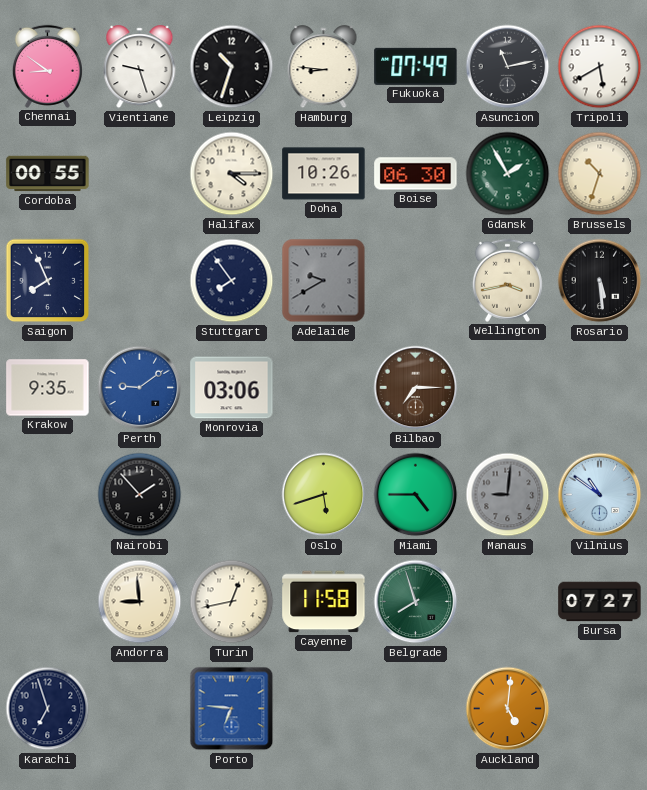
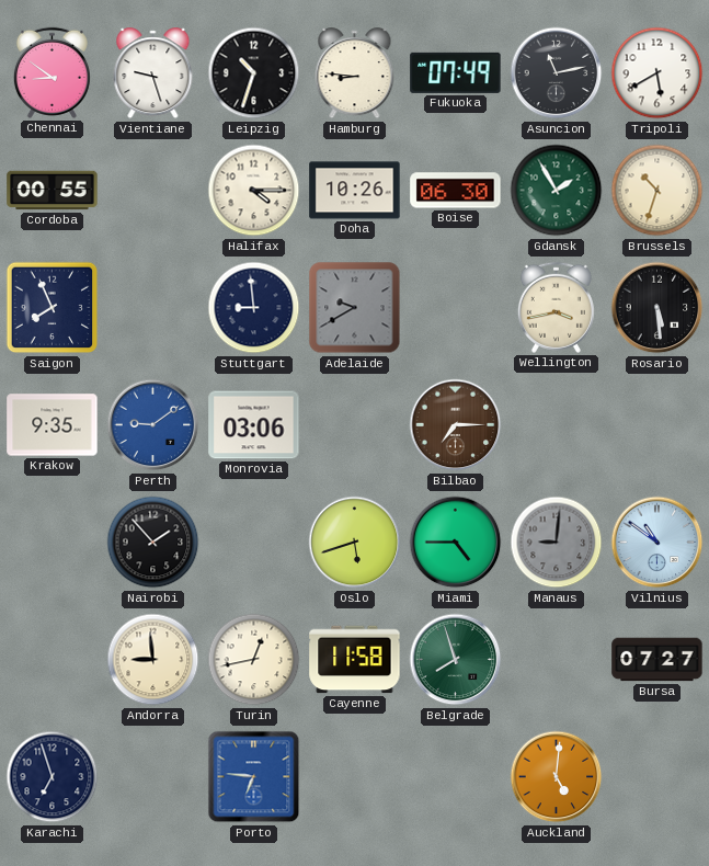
Stuttgart: 7:54 -> 8:59 (254, 308)
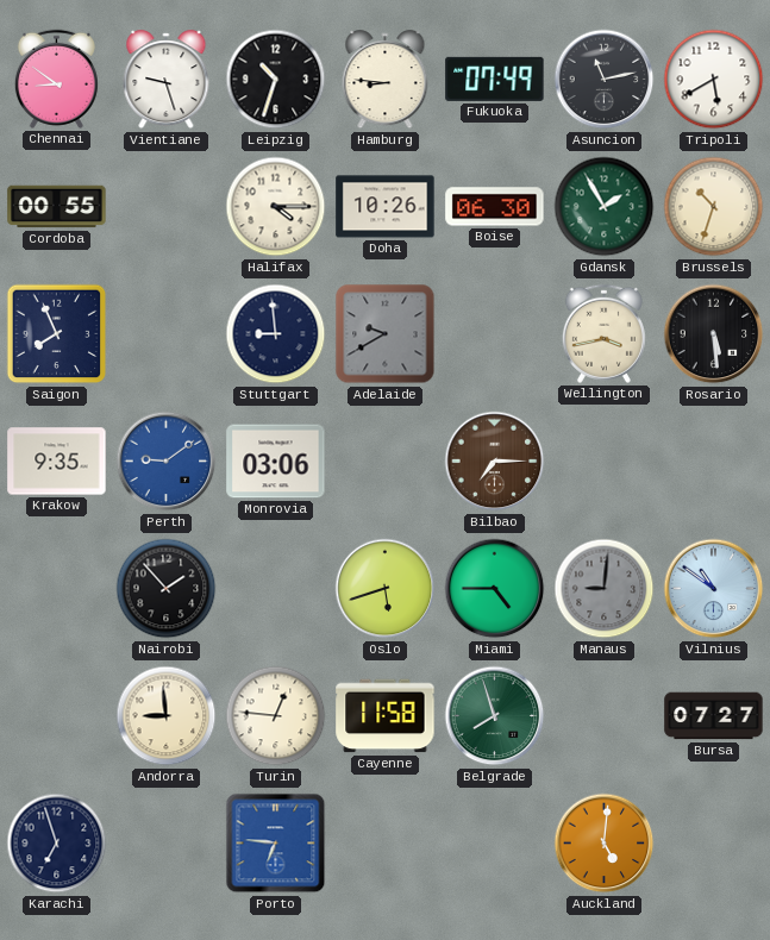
Turin: 12:43 -> 12:46 (276, 716)
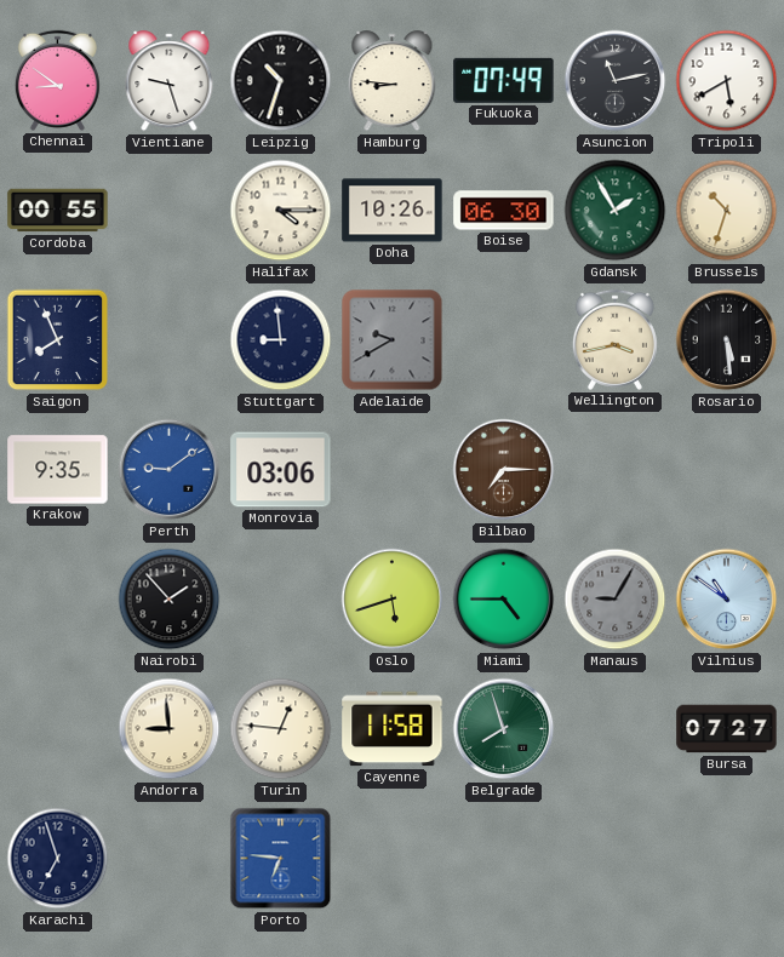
Manaus: 9:01 -> 9:05 (616, 600)
Auckland: 5:01 -> none (605, 844)
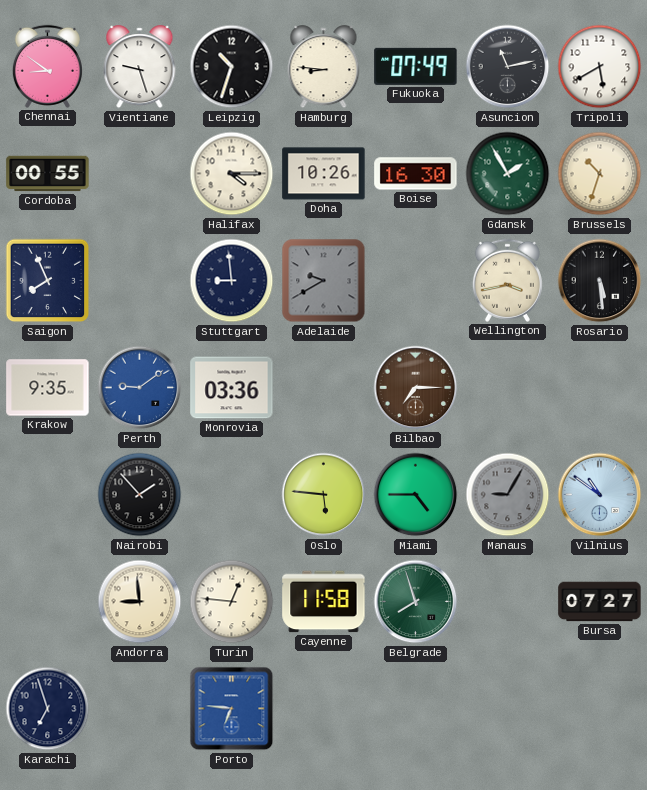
Boise: 06:30 -> 16:30 (416, 174)
Monrovia: 03:06 -> 03:36 (232, 388)
Oslo: 5:42 -> 5:46 (324, 495)
